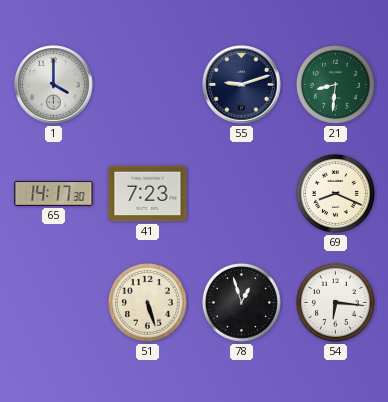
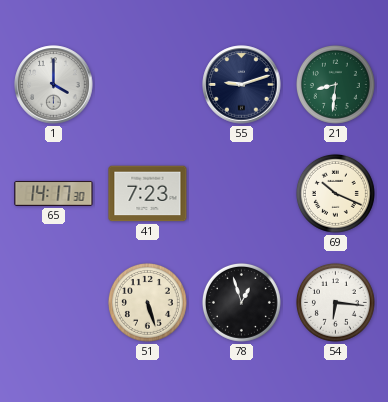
69: 8:19 -> 10:19 (335, 193)
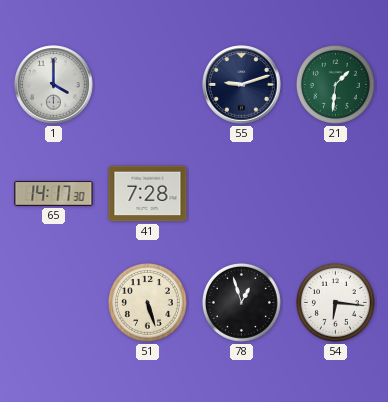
21: 8:31 -> 1:31 (335, 84)
41: 7:23 -> 7:28 (148, 194)
69: 10:19 -> none (335, 193)
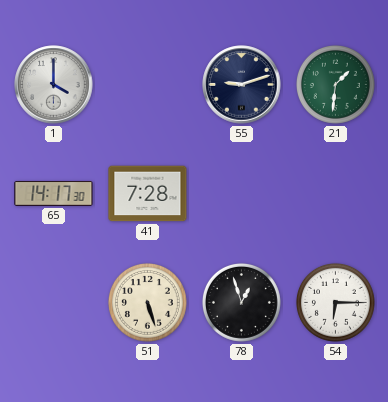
54: 6:16 -> 6:15 (335, 302)
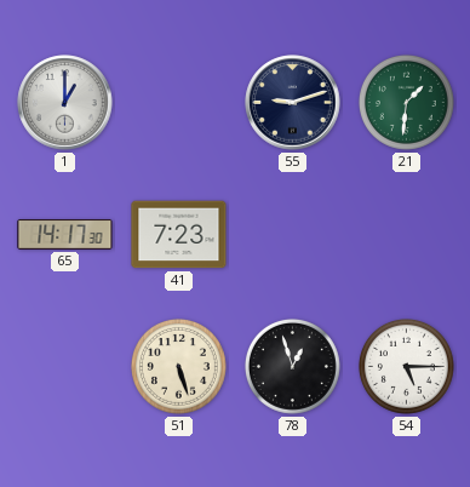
1: 4:00 -> 1:00 (65, 103)
41: 7:28 -> 7:23 (179, 235)
54: 6:15 -> 5:15 (406, 366)
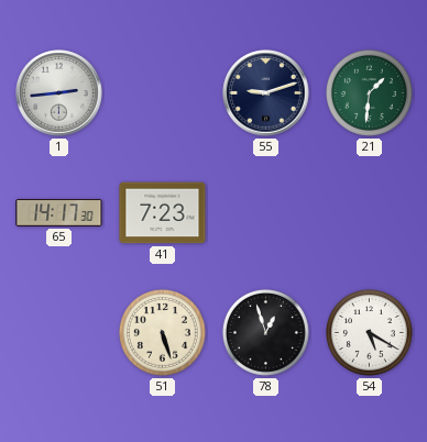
1: 1:00 -> 2:44 (59, 93)
54: 5:15 -> 5:20 (369, 332)
